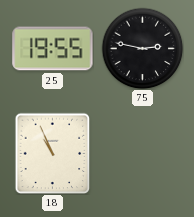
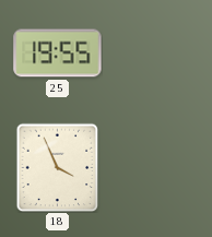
75: 2:47 -> none (142, 48)
18: 10:56 -> 3:56 (58, 167)
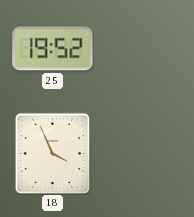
25: 19:55 -> 19:52 (53, 49)
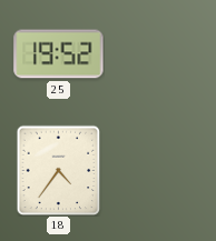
18: 3:56 -> 4:36 (59, 170)
